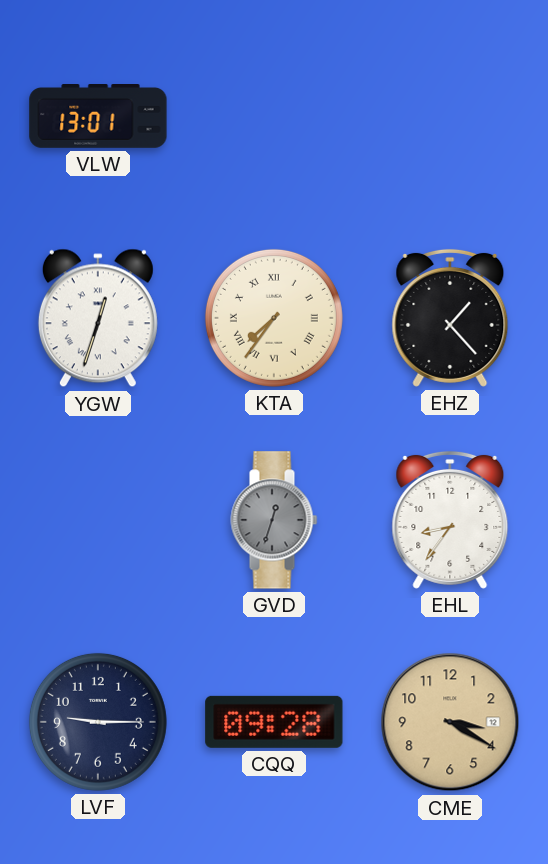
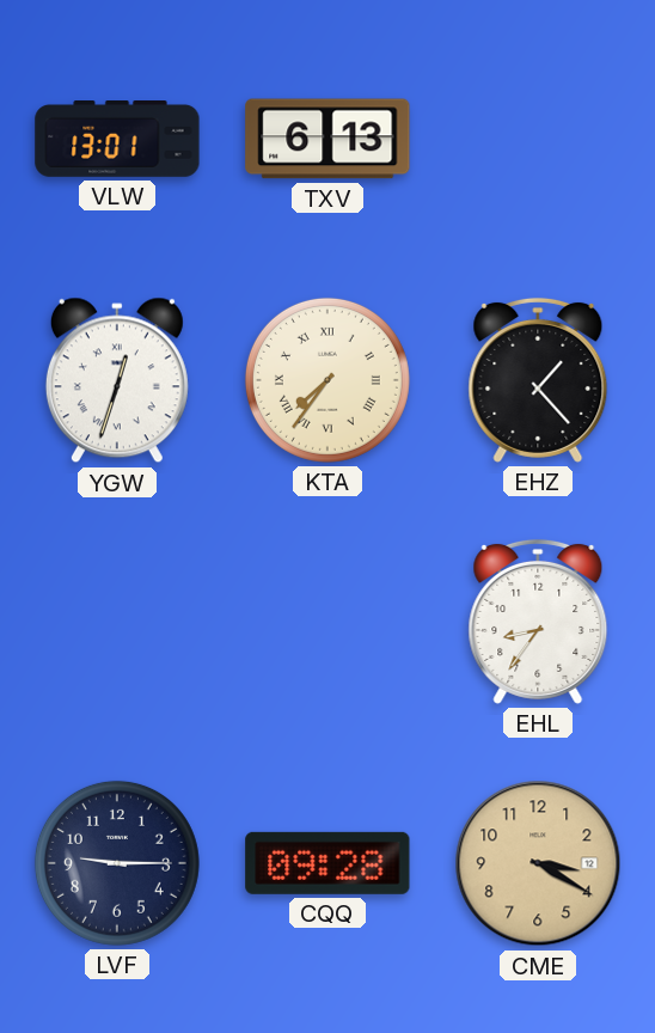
TXV: none -> 6:13 (327, 139)
GVD: 12:33 -> none (274, 520)
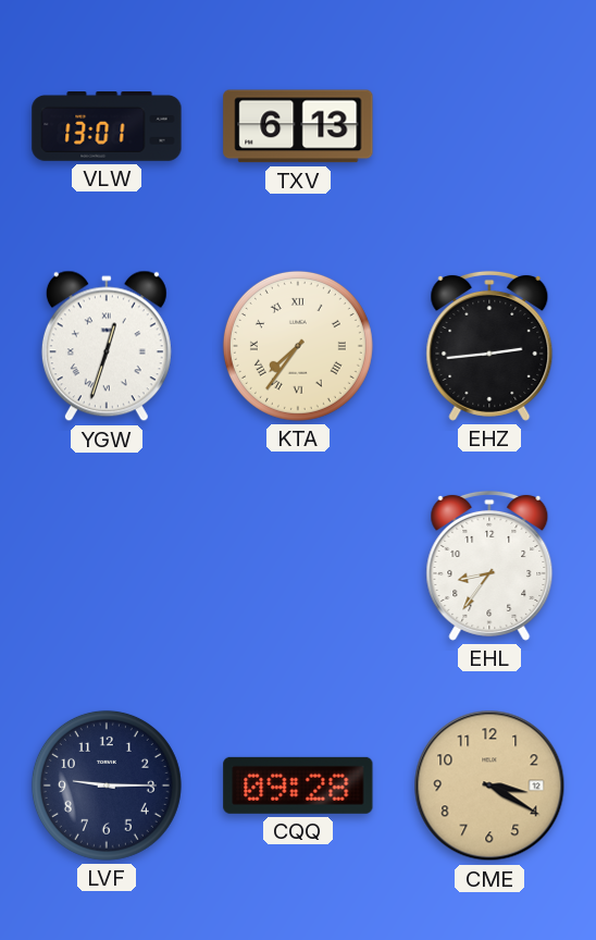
EHZ: 1:23 -> 2:44 (489, 346)
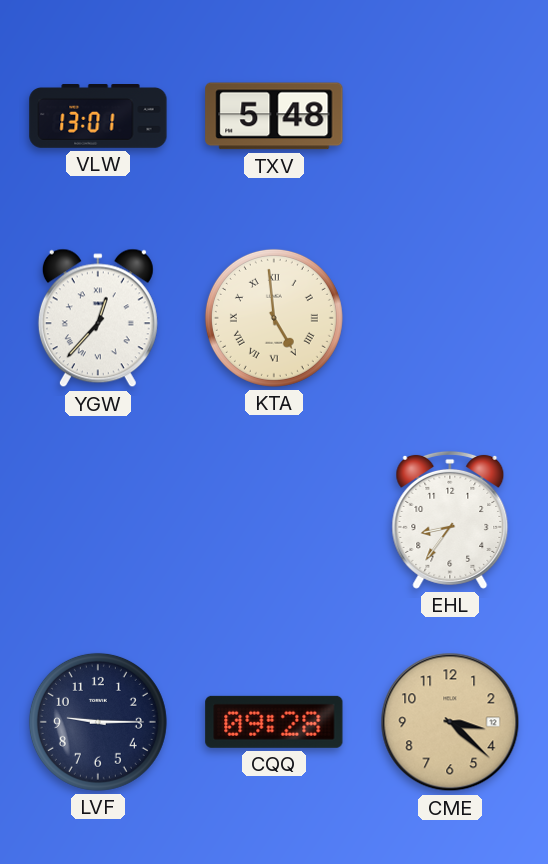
TXV: 6:13 -> 5:48 (274, 116)
YGW: 12:33 -> 12:37 (98, 318)
KTA: 7:36 -> 4:59 (274, 318)
EHZ: 2:44 -> none (489, 346)
CME: 3:20 -> 3:22 (450, 722)
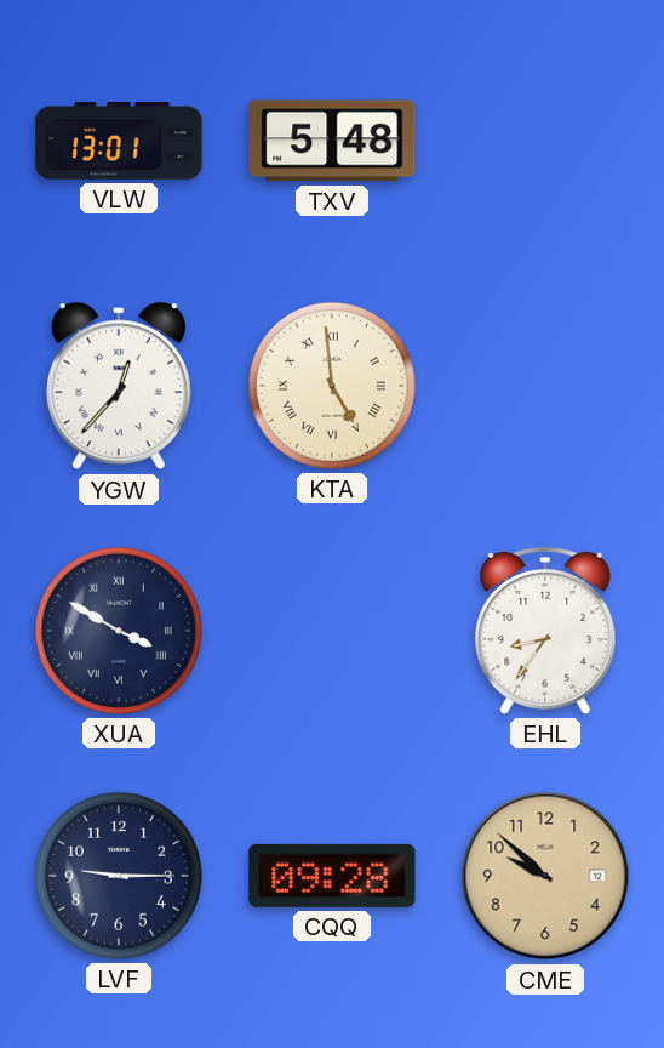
XUA: none -> 3:50 (119, 631)
CME: 3:22 -> 9:52 (545, 876)
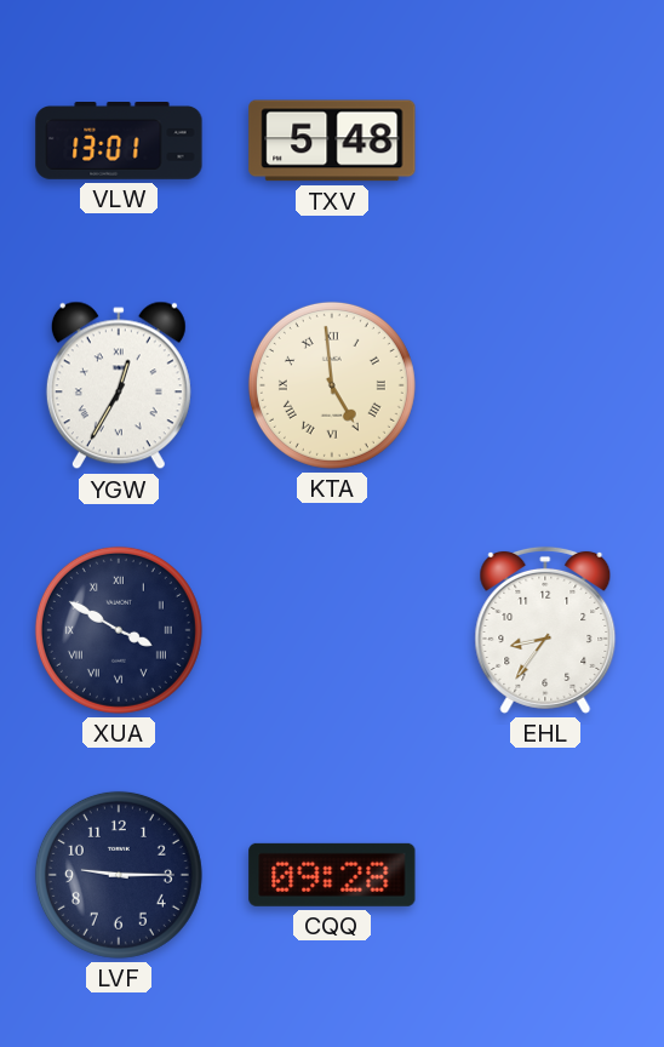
YGW: 12:37 -> 12:35 (119, 385)
CME: 9:52 -> none (545, 876)
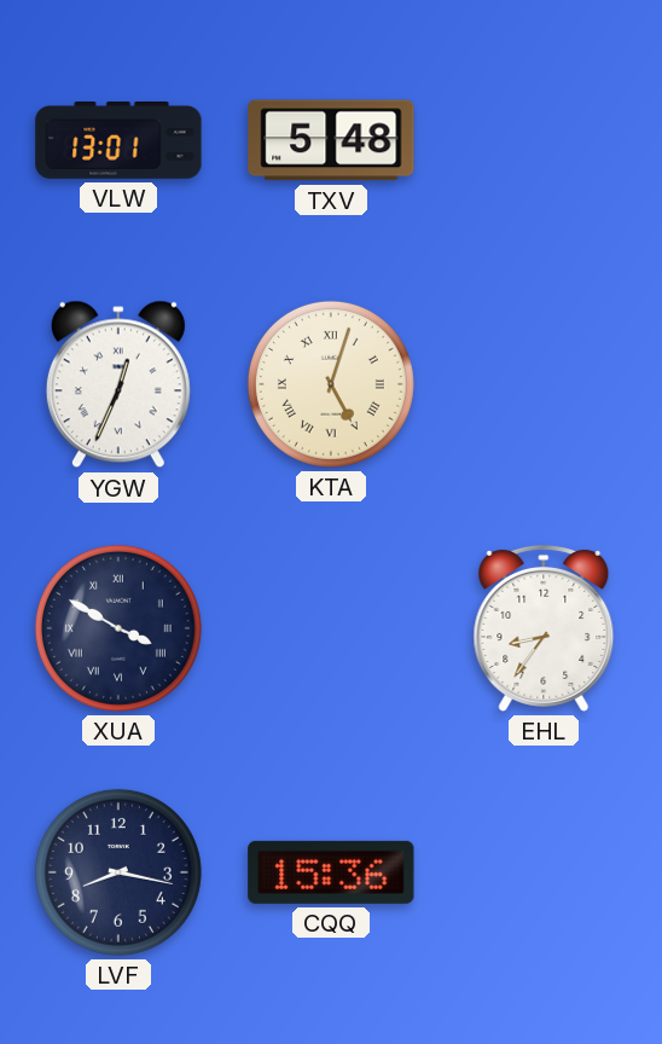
YGW: 12:35 -> 12:34 (118, 384)
KTA: 4:59 -> 5:03 (331, 384)
LVF: 9:15 -> 8:17 (118, 872)
CQQ: 09:28 -> 15:36 (331, 872)
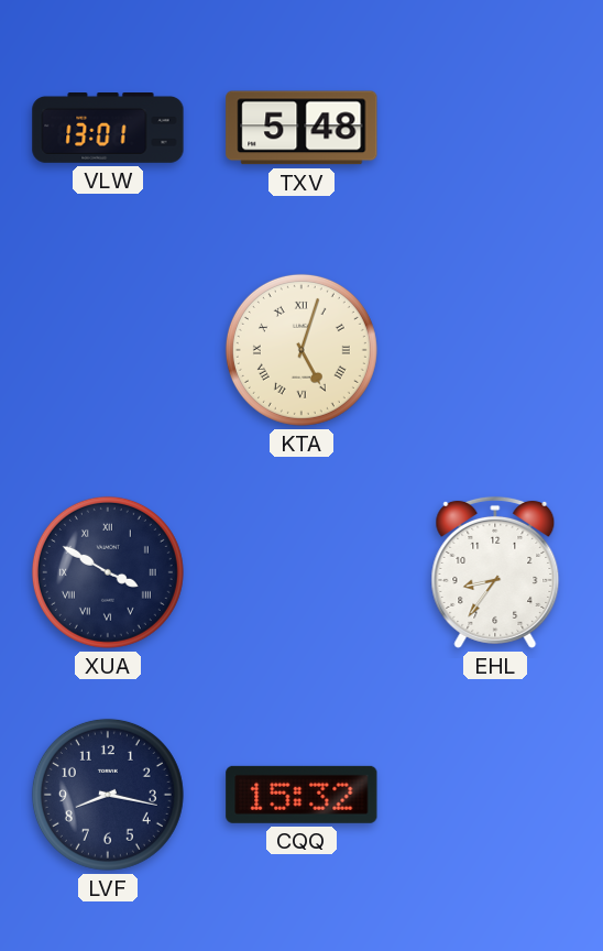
YGW: 12:34 -> none (118, 384)
CQQ: 15:36 -> 15:32 (301, 795)
